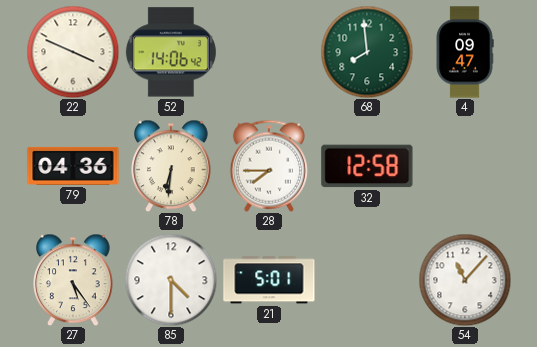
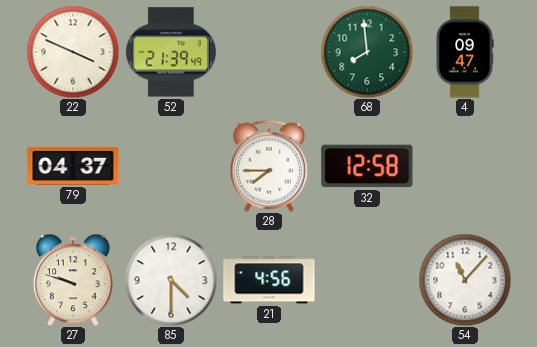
52: 14:06 -> 21:39 (171, 52)
79: 04:36 -> 04:37 (73, 166)
78: 6:31 -> none (171, 166)
27: 5:24 -> 9:48 (73, 280)
21: 5:01 -> 4:56 (269, 280)
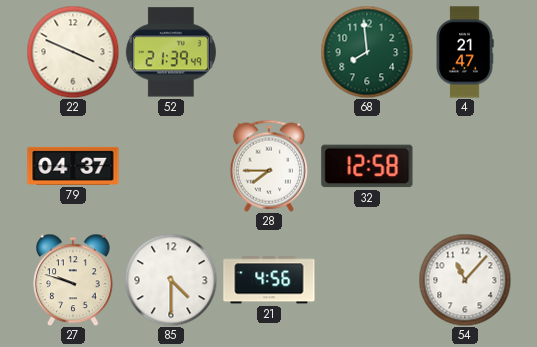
4: 09:47 -> 21:47 (465, 52)
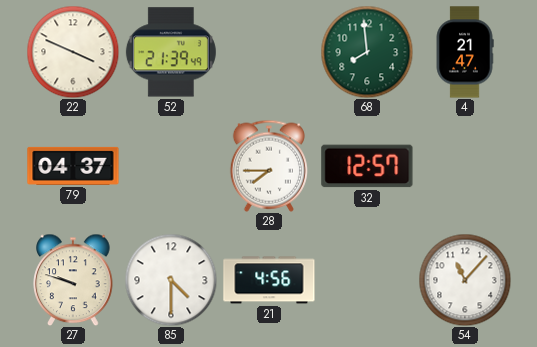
32: 12:58 -> 12:57 (367, 166)
